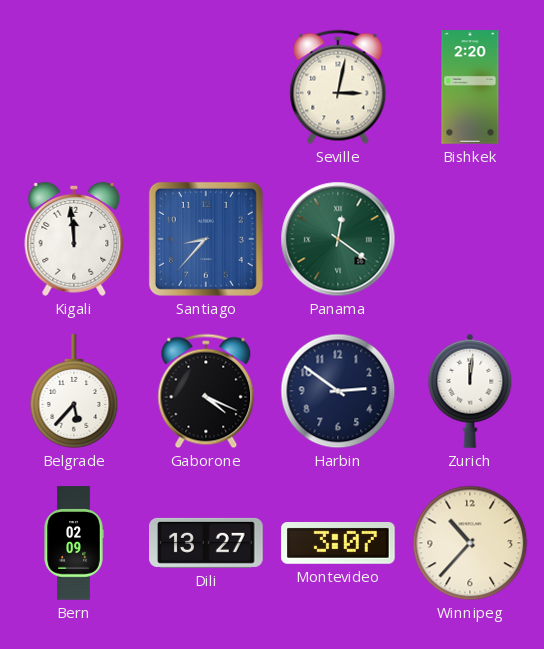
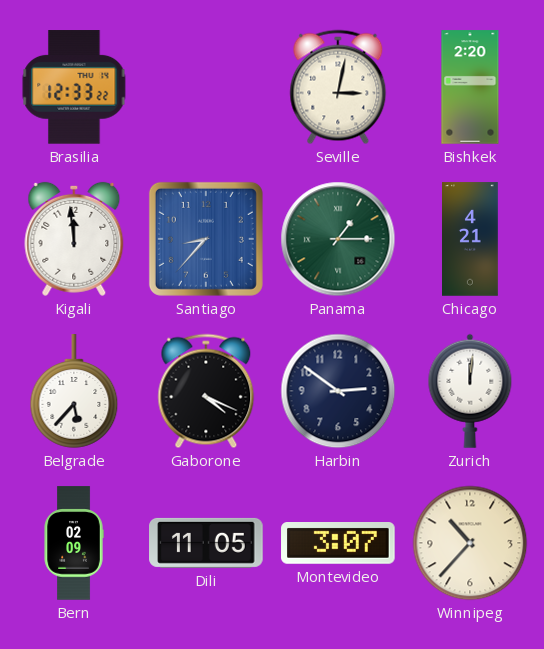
Brasilia: none -> 12:33 (74, 87)
Panama: 12:21 -> 1:15 (338, 239)
Chicago: none -> 4:21 (471, 239)
Dili: 13:27 -> 11:05 (206, 543)
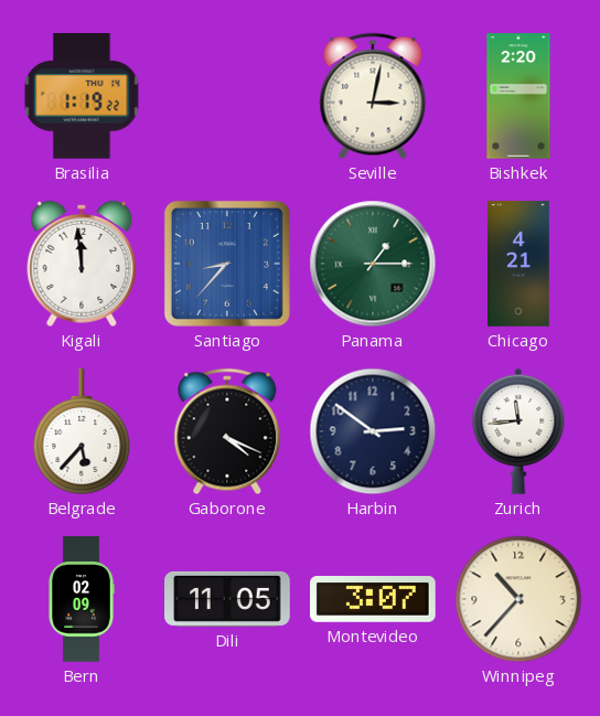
Brasilia: 12:33 -> 1:19 (82, 96)
Zurich: 12:01 -> 11:44 (518, 431)
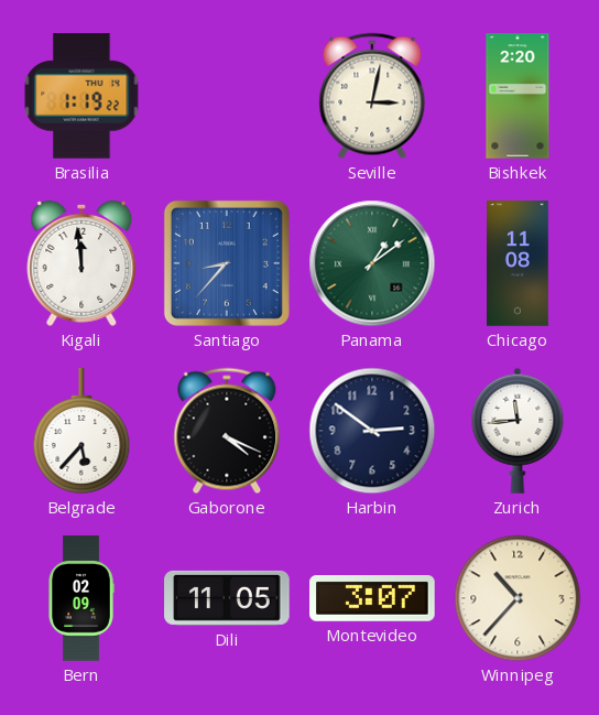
Panama: 1:15 -> 1:09 (372, 263)
Chicago: 4:21 -> 11:08 (519, 263)
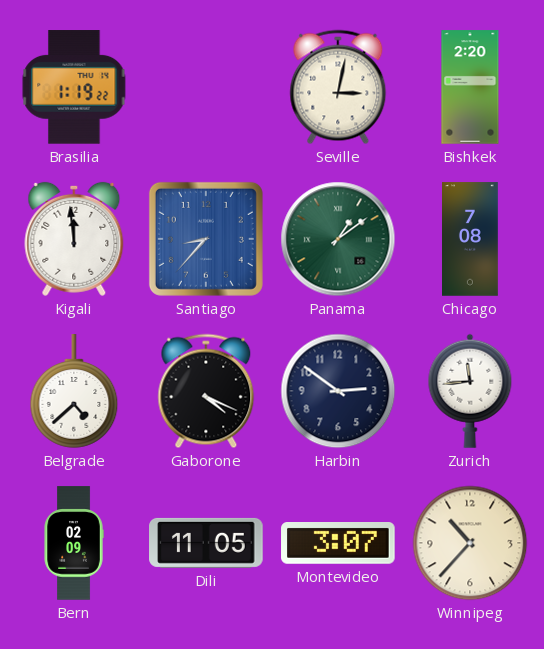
Chicago: 11:08 -> 7:08 (471, 239)
Belgrade: 5:37 -> 4:38 (74, 391)
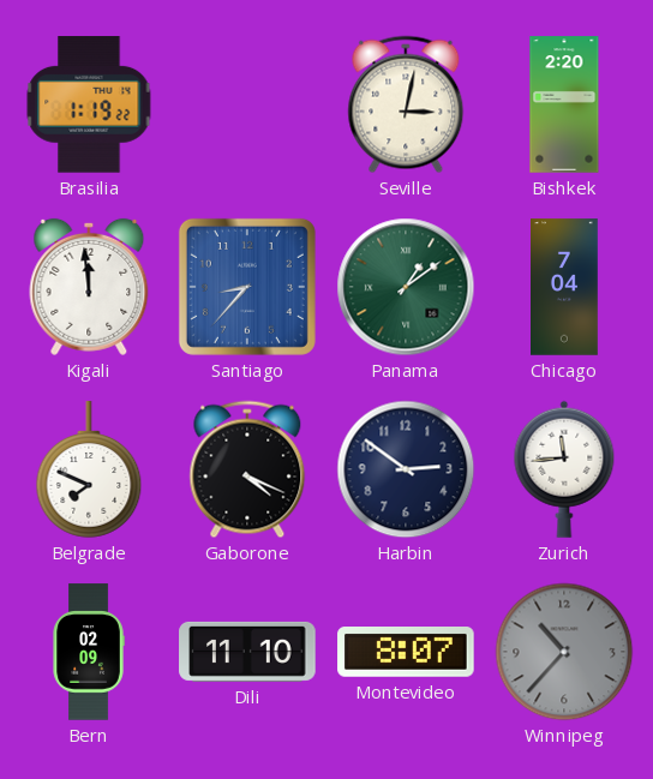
Chicago: 7:08 -> 7:04 (565, 287)
Belgrade: 4:38 -> 7:49 (89, 469)
Dili: 11:05 -> 11:10 (247, 652)
Montevideo: 3:07 -> 8:07 (406, 653)
Winnipeg dial: cream -> grey (564, 652)
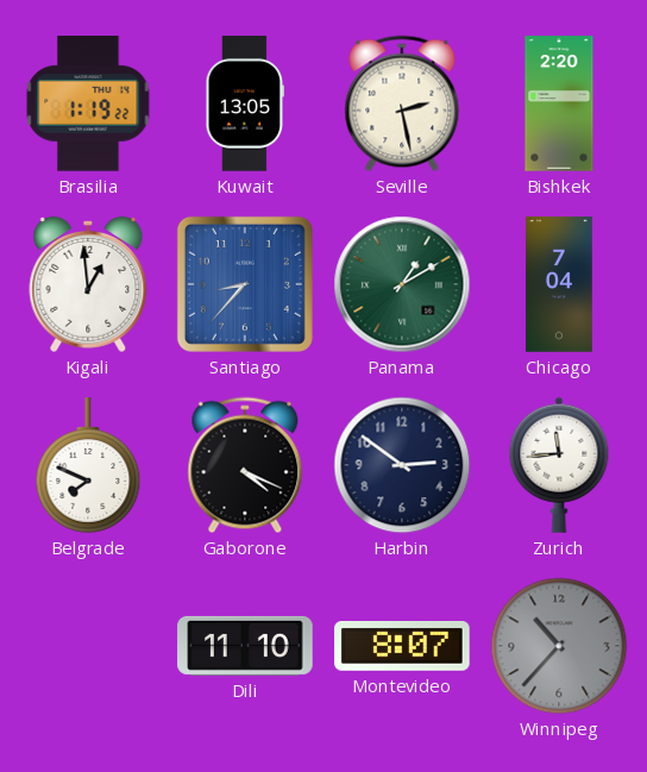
Kuwait: none -> 13:05 (244, 103)
Seville: 3:02 -> 2:28 (402, 103)
Kigali: 11:59 -> 12:59 (88, 284)
Panama: 1:09 -> 1:10 (402, 284)
Bern: 02:09 -> none (89, 652)
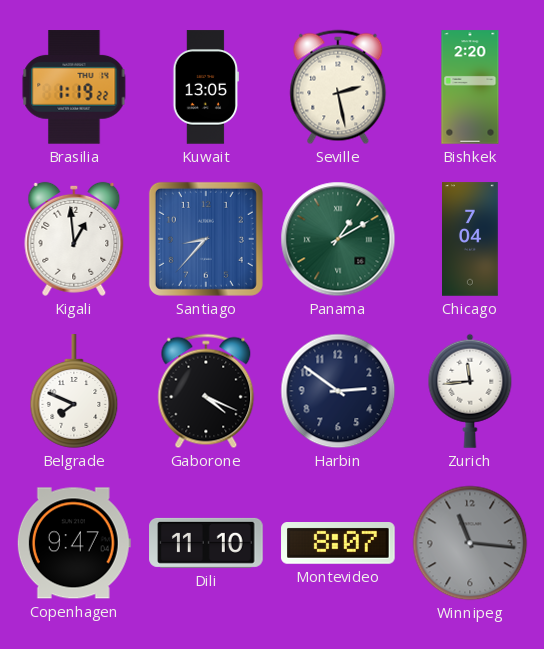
Copenhagen: none -> 9:47 (74, 543)
Winnipeg: 10:37 -> 11:16 (470, 543)
